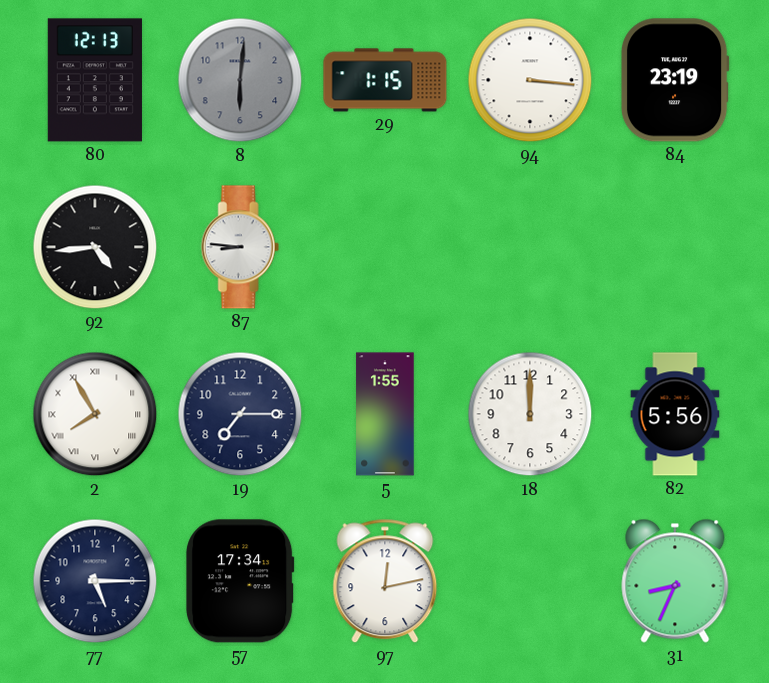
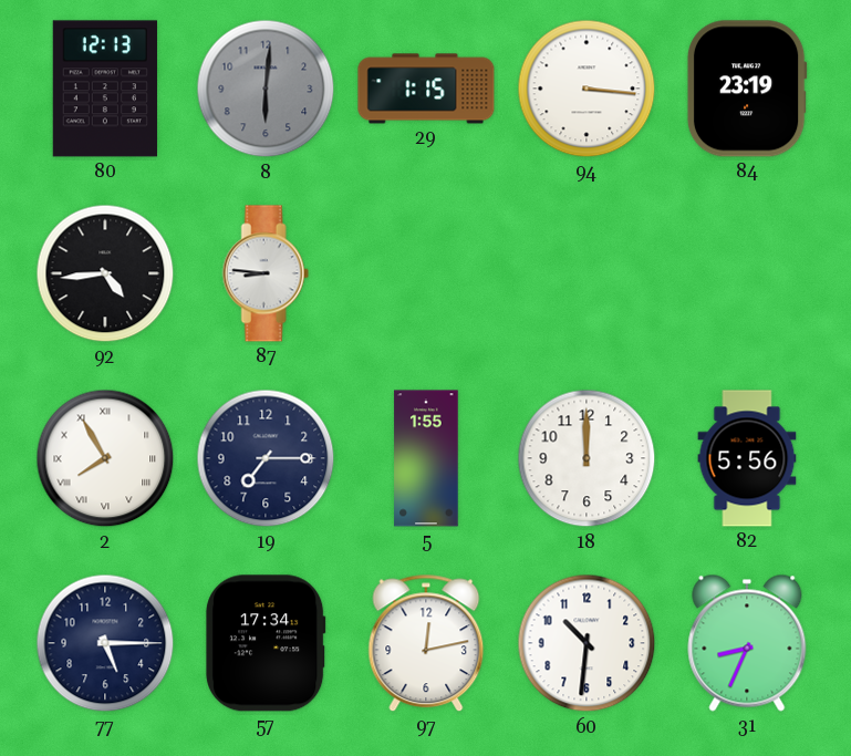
60: none -> 10:31 (587, 643)
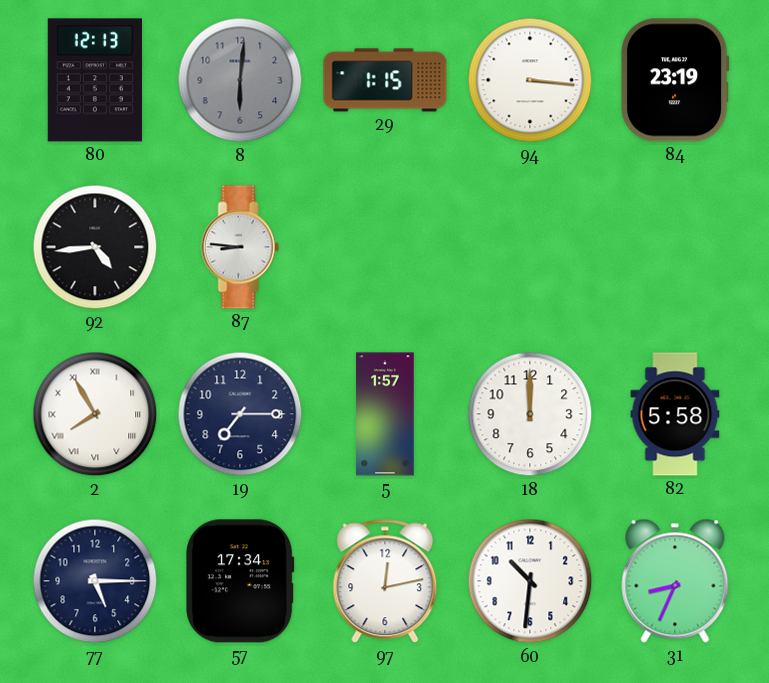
5: 1:55 -> 1:57 (385, 414)
82: 5:56 -> 5:58 (675, 414)
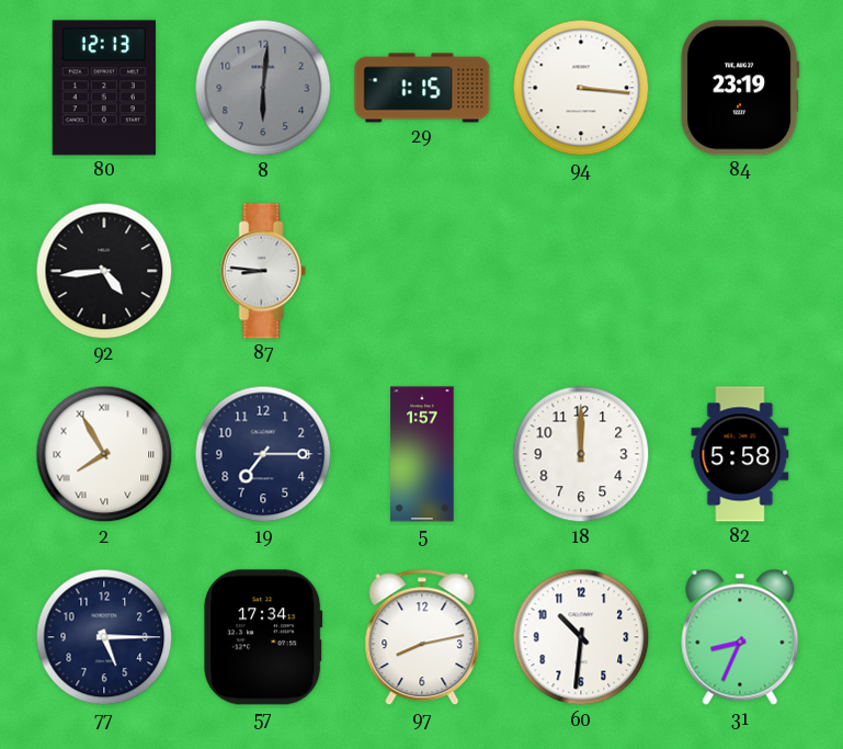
97: 12:13 -> 8:13 (422, 637)
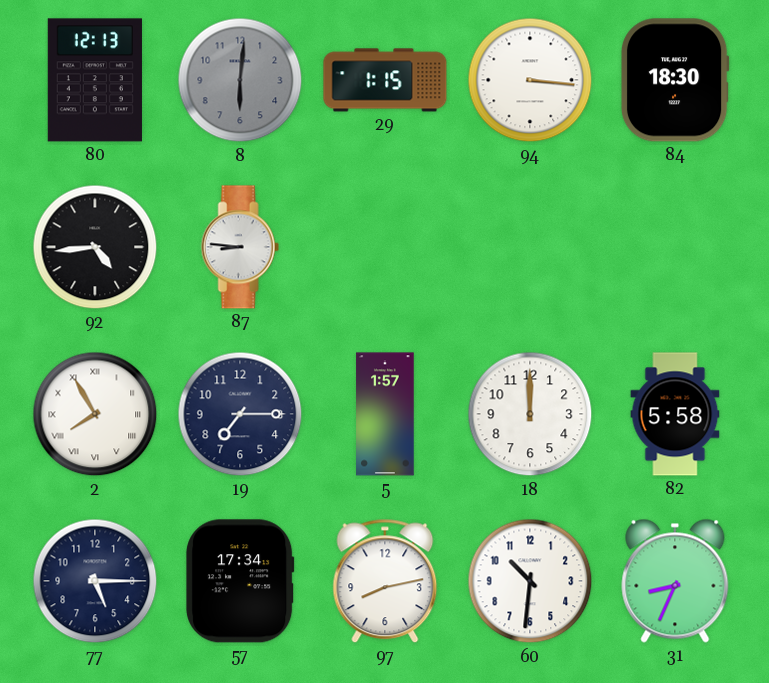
84: 23:19 -> 18:30 (675, 80)
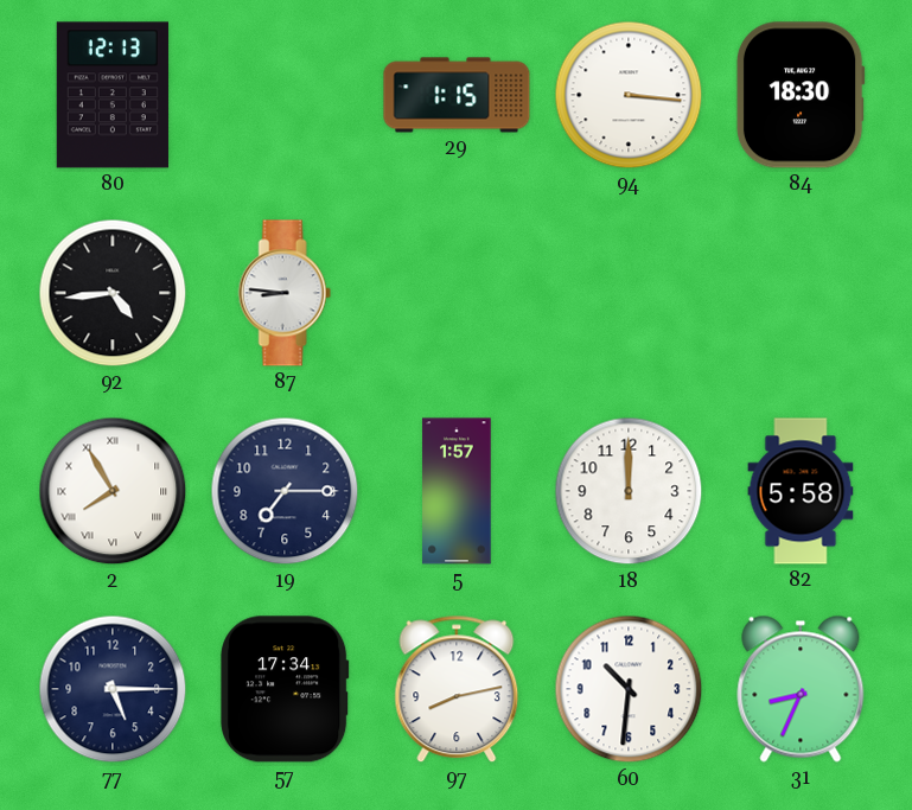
8: 6:01 -> none (240, 80)
